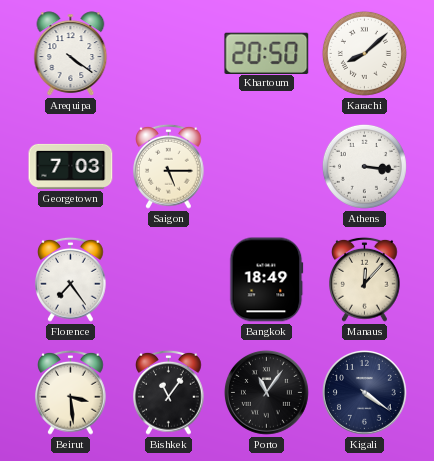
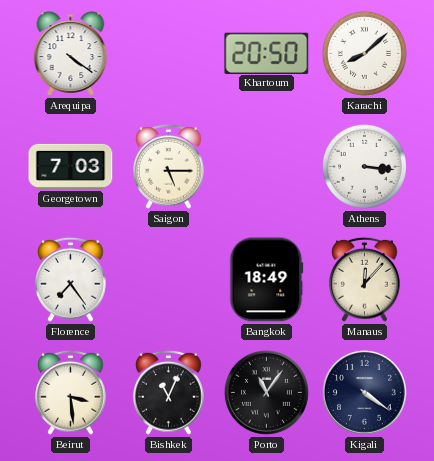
Bishkek: 11:06 -> 11:04 (169, 392)
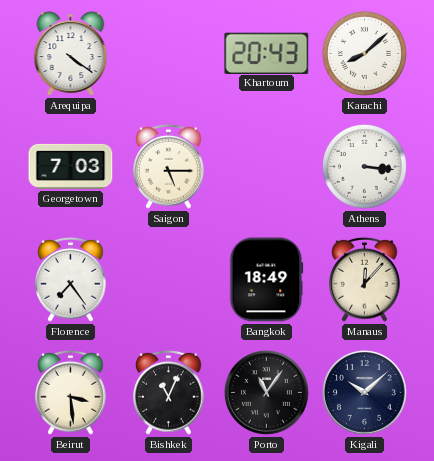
Khartoum: 20:50 -> 20:43 (267, 53)
Kigali: 4:21 -> 10:08 (364, 392)
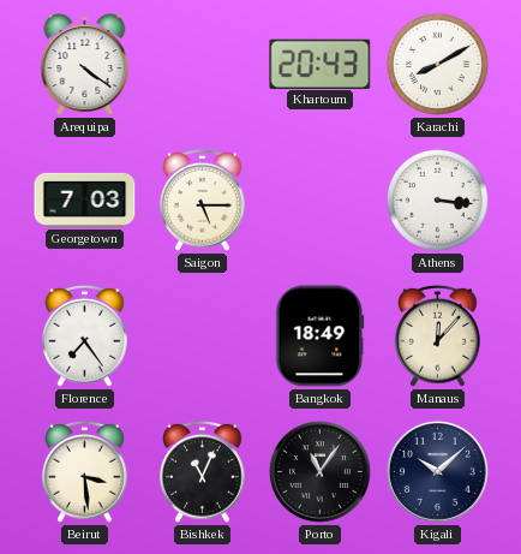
Karachi: 8:08 -> 8:10 (437, 64)
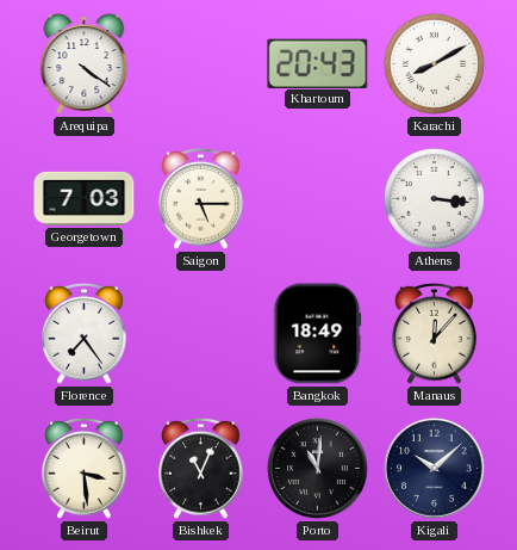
Porto: 11:06 -> 11:01 (317, 468)
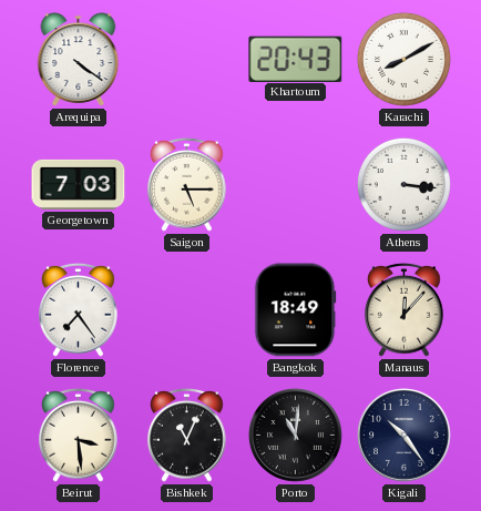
Kigali: 10:08 -> 10:24 (403, 435)
